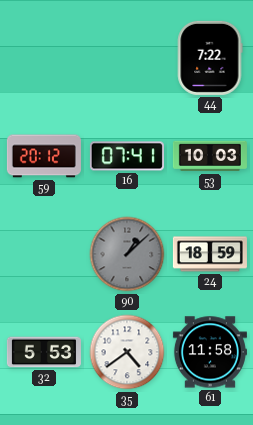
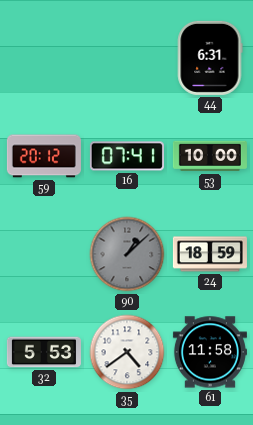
44: 7:22 -> 6:31 (210, 58)
53: 10:03 -> 10:00 (210, 156)
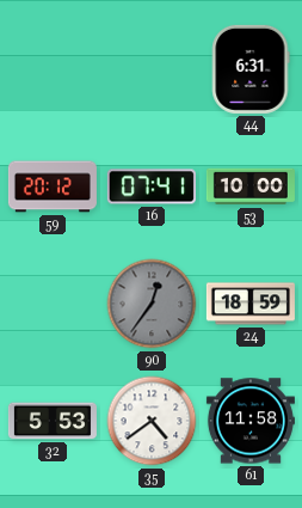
90: 1:08 -> 12:36 (152, 304)
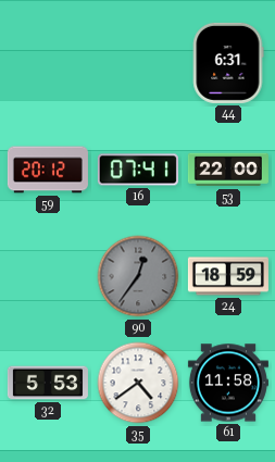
53: 10:00 -> 22:00 (228, 170)
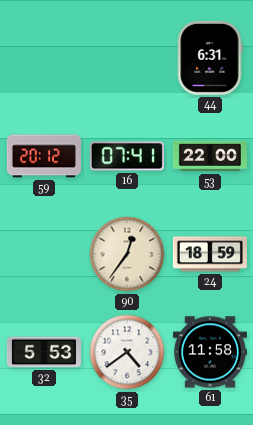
90 dial: grey -> cream (127, 254)
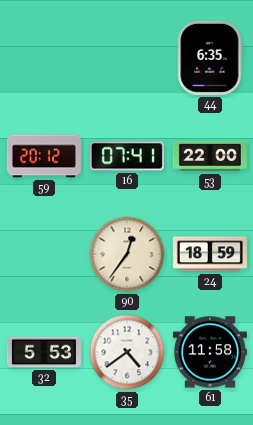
44: 6:31 -> 6:35 (210, 58)
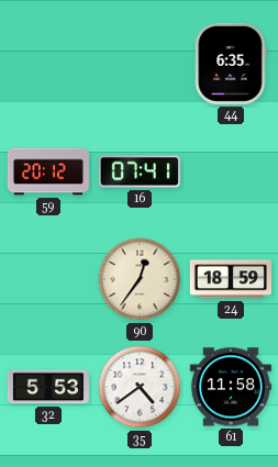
53: 22:00 -> none (210, 156)
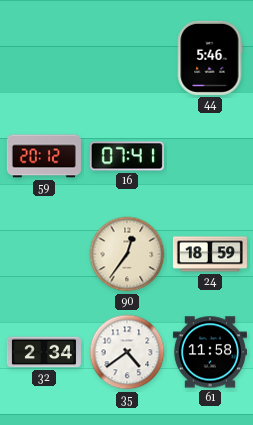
44: 6:35 -> 5:46 (210, 58)
32: 5:53 -> 2:34 (44, 352)
